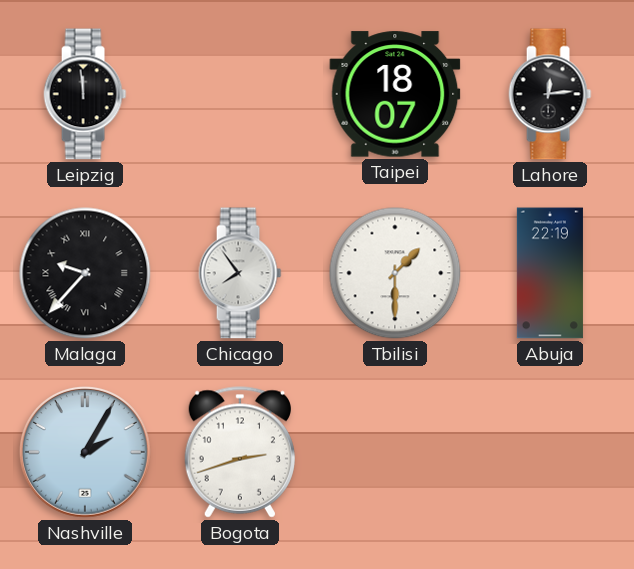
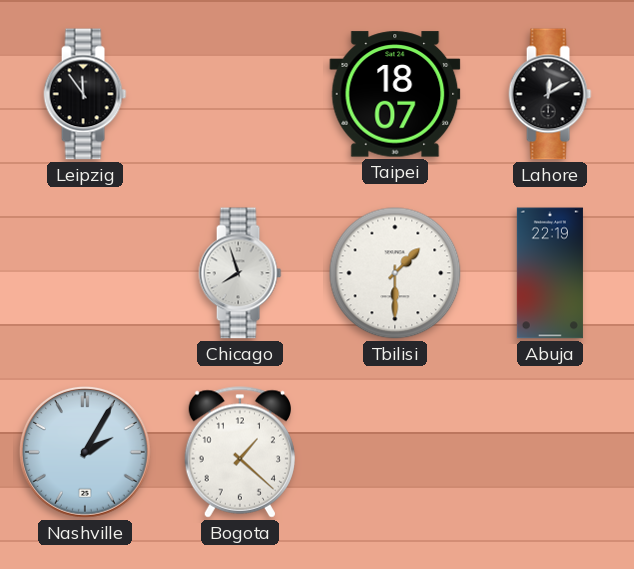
Leipzig: 11:59 -> 11:54 (85, 94)
Lahore: 12:14 -> 12:10 (550, 94)
Malaga: 9:37 -> none (85, 273)
Chicago: 7:54 -> 7:57 (240, 273)
Bogota: 2:42 -> 1:22 (240, 452)
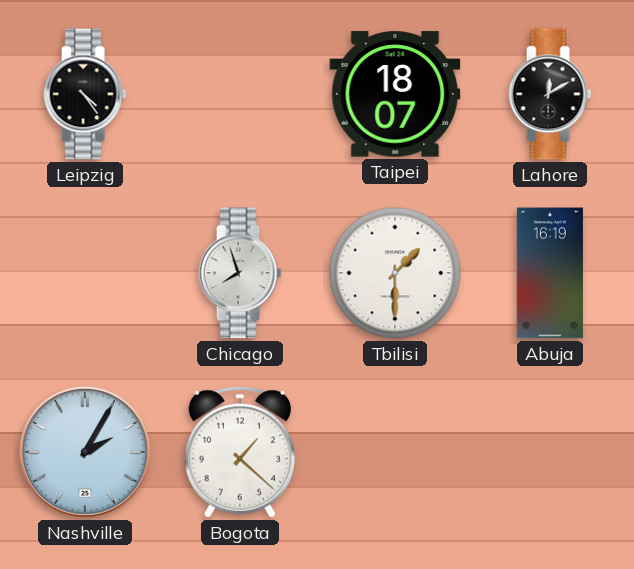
Leipzig: 11:54 -> 4:24 (85, 94)
Abuja: 22:19 -> 16:19 (550, 273)
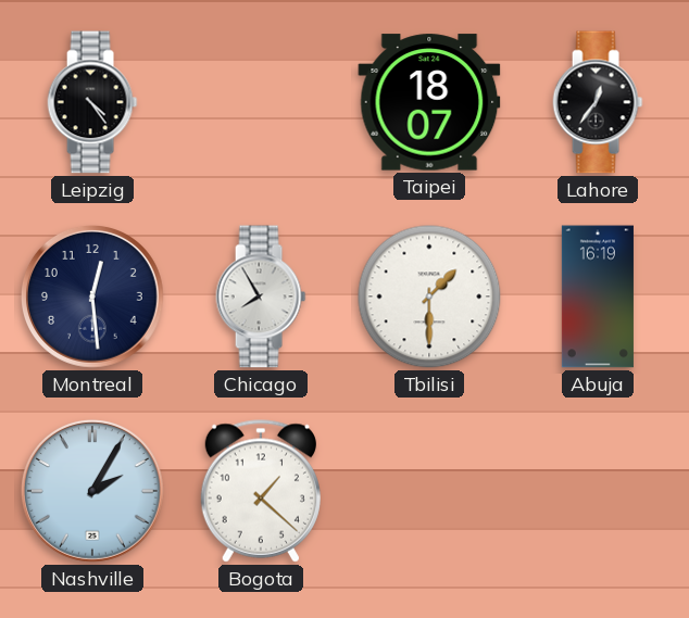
Lahore: 12:10 -> 12:36 (598, 102)
Montreal: none -> 12:29 (92, 297)
Chicago: 7:57 -> 7:55 (261, 297)
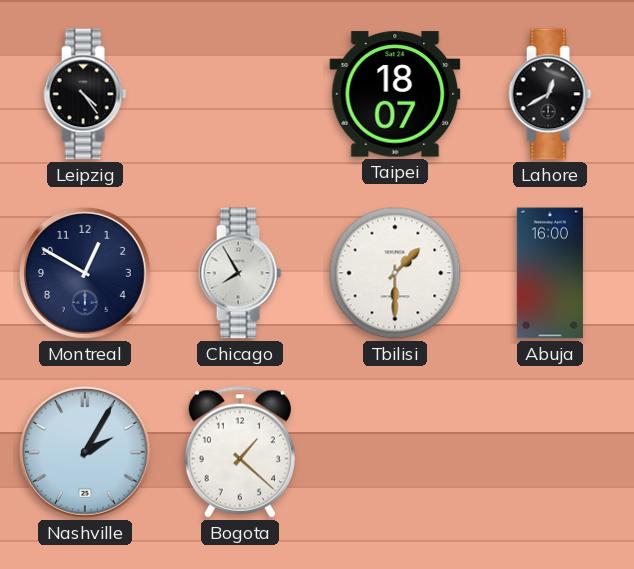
Lahore: 12:36 -> 12:40 (550, 94)
Montreal: 12:29 -> 12:50 (85, 273)
Abuja: 16:19 -> 16:00 (550, 273)
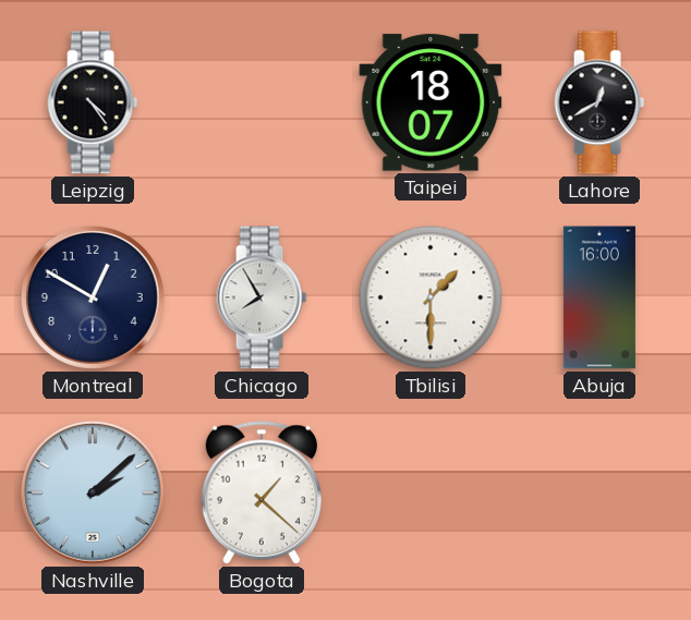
Nashville: 2:05 -> 2:08 (93, 493)
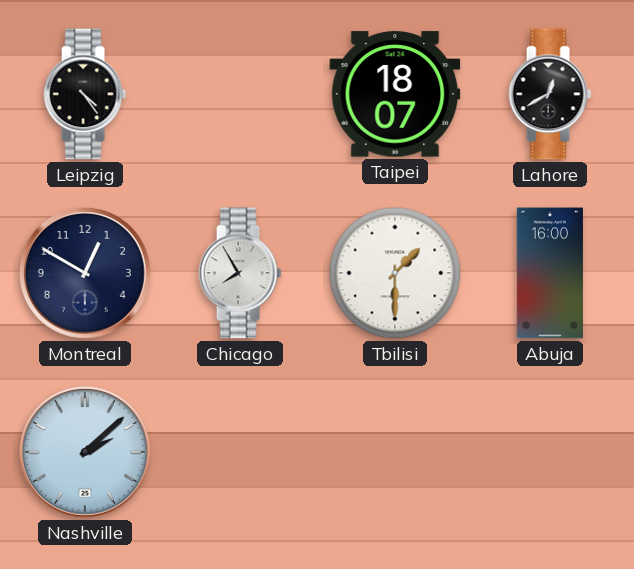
Bogota: 1:22 -> none (262, 493)
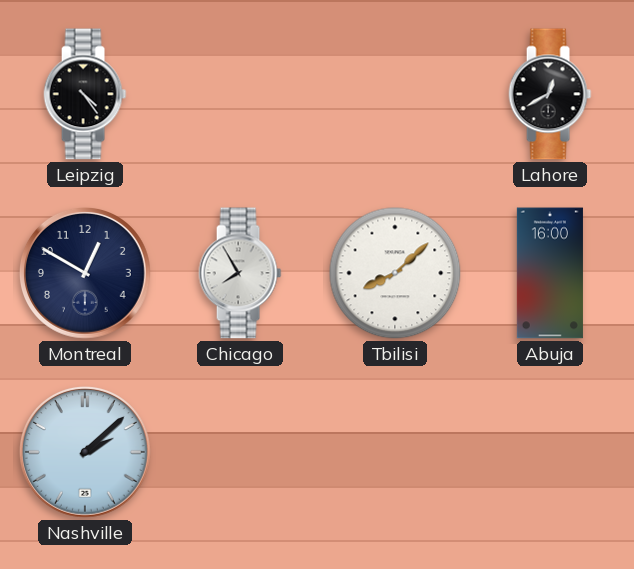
Taipei: 18:07 -> none (395, 94)
Tbilisi: 1:30 -> 8:08 (395, 273)
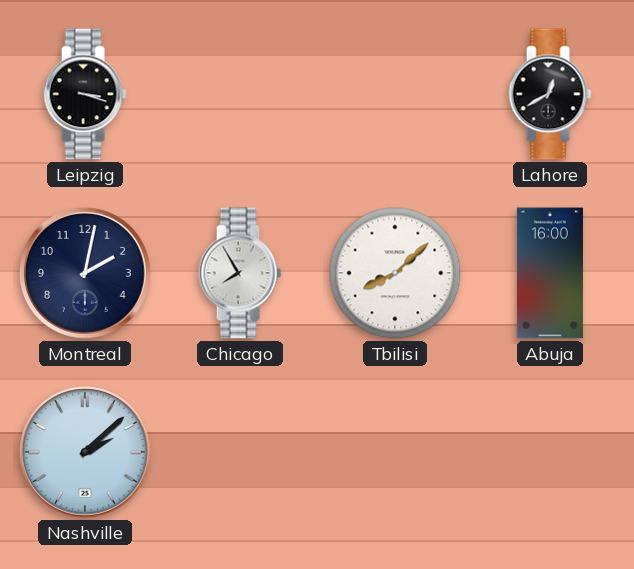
Leipzig: 4:24 -> 3:18 (85, 94)
Montreal: 12:50 -> 2:02 (85, 273)
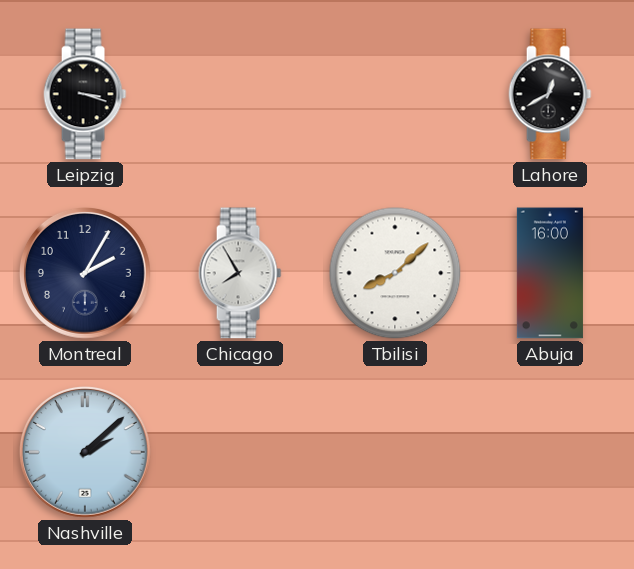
Montreal: 2:02 -> 2:05 (85, 273)
